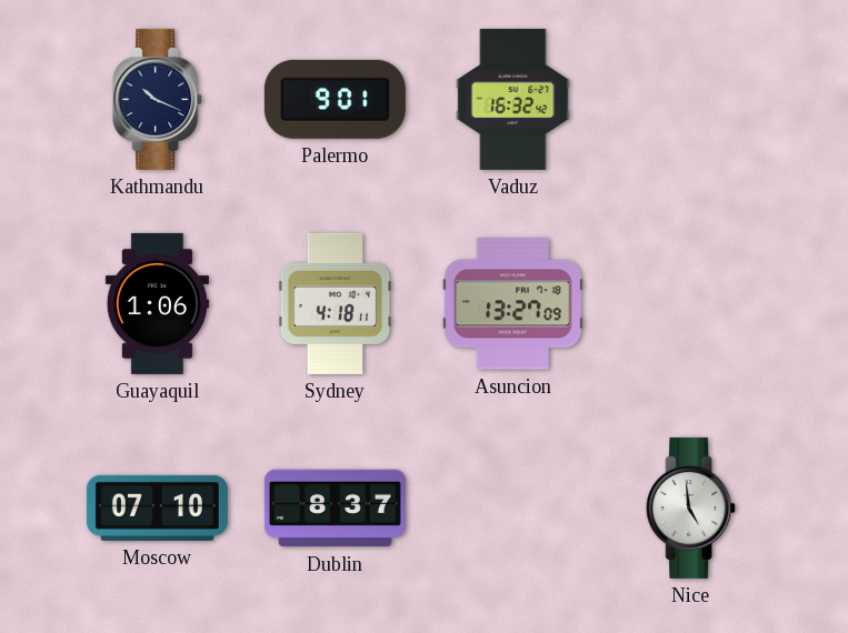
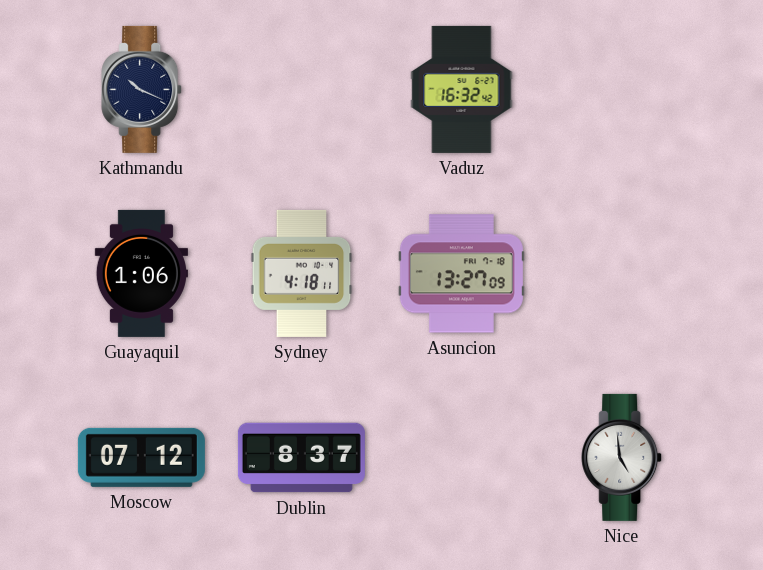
Palermo: 9:01 -> none (335, 99)
Moscow: 07:10 -> 07:12 (141, 457)
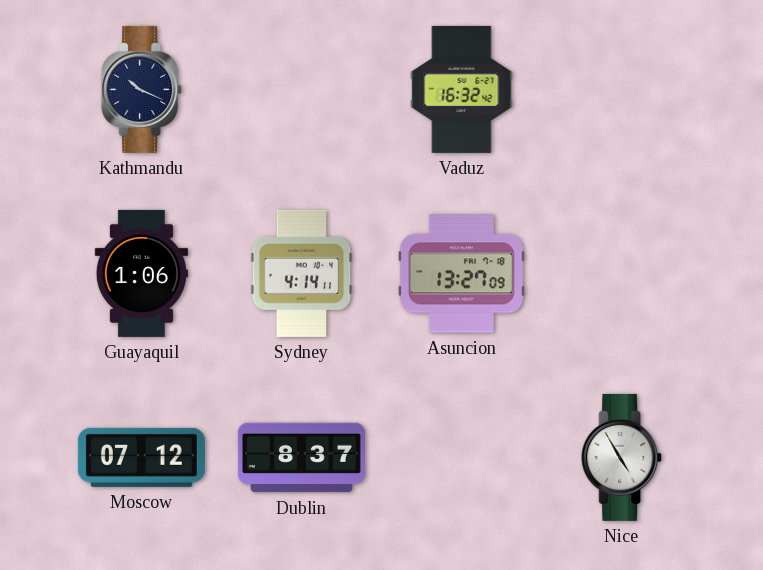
Sydney: 4:18 -> 4:14 (302, 273)
Nice: 4:59 -> 4:55 (622, 457)
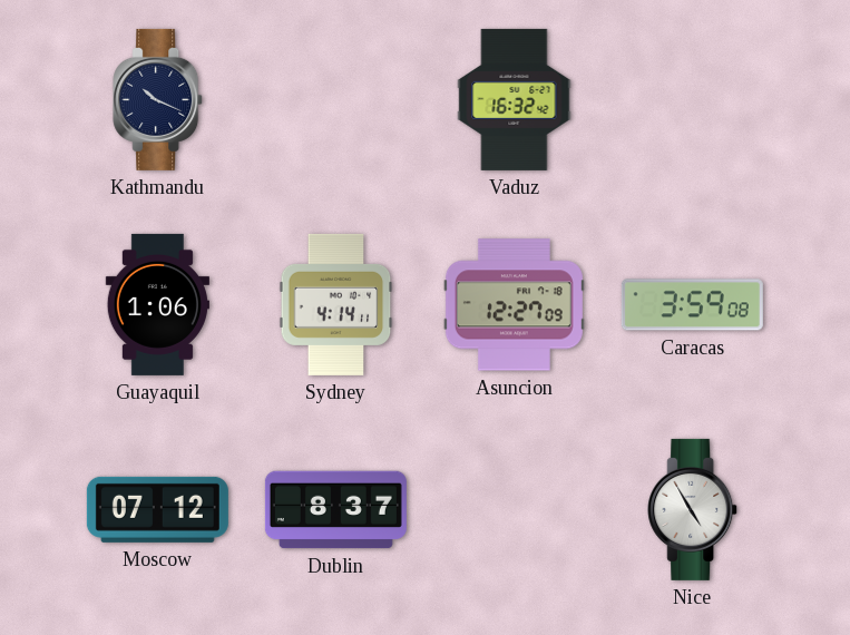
Asuncion: 13:27 -> 12:27 (514, 305)
Caracas: none -> 3:59 (692, 305)
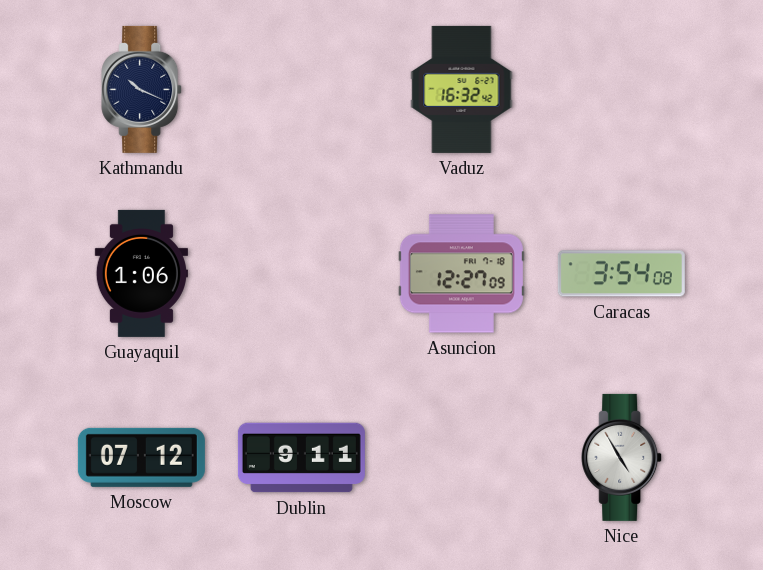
Sydney: 4:14 -> none (336, 304)
Caracas: 3:59 -> 3:54 (621, 274)
Dublin: 8:37 -> 9:11 (301, 458)
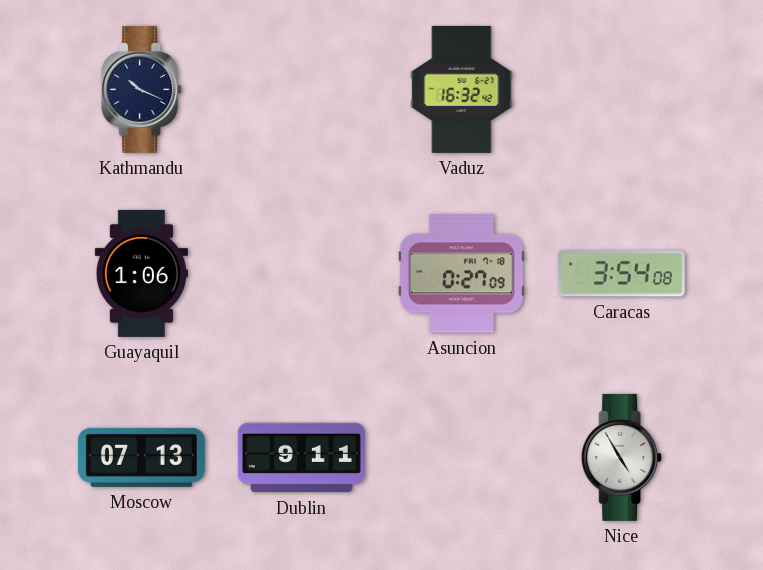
Asuncion: 12:27 -> 0:27 (461, 274)
Moscow: 07:12 -> 07:13 (141, 457)
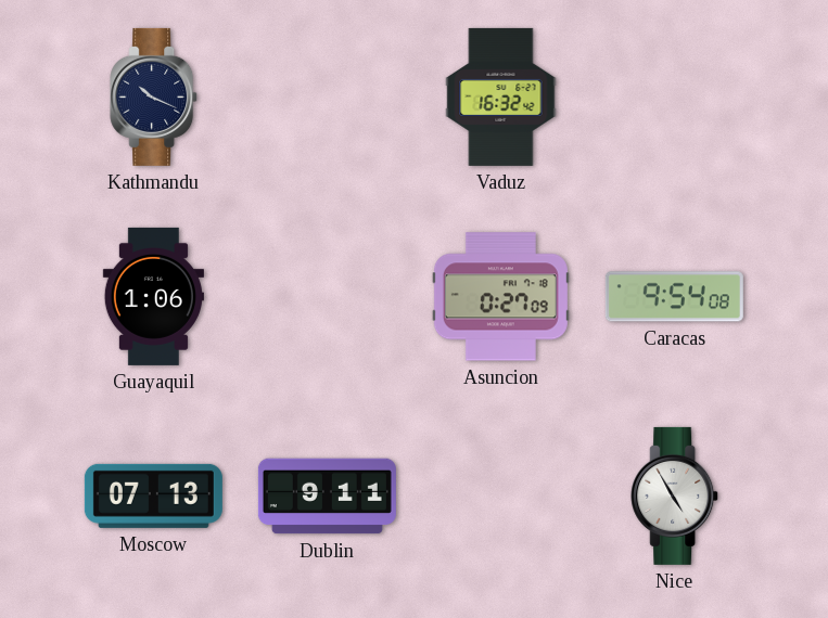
Caracas: 3:54 -> 9:54 (674, 297)
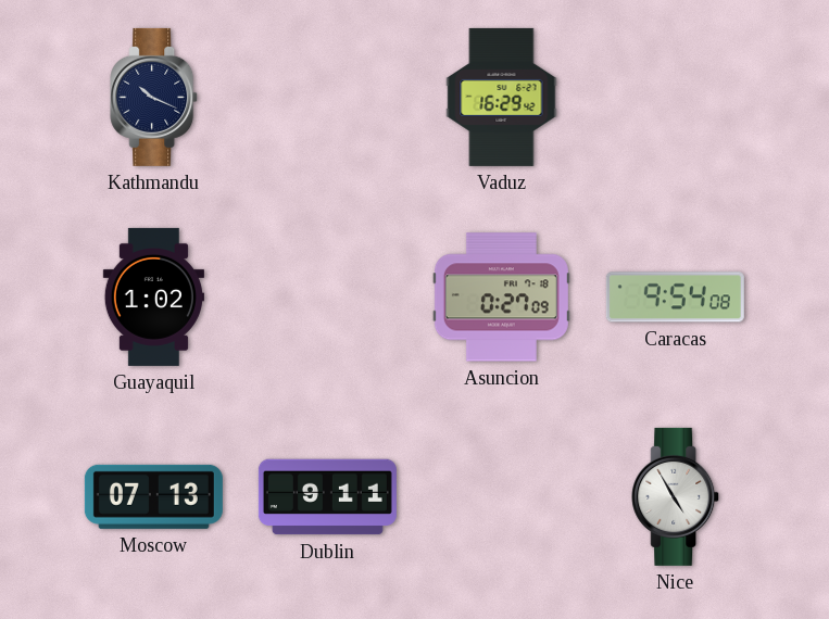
Vaduz: 16:32 -> 16:29 (502, 97)
Guayaquil: 1:06 -> 1:02 (153, 296)
